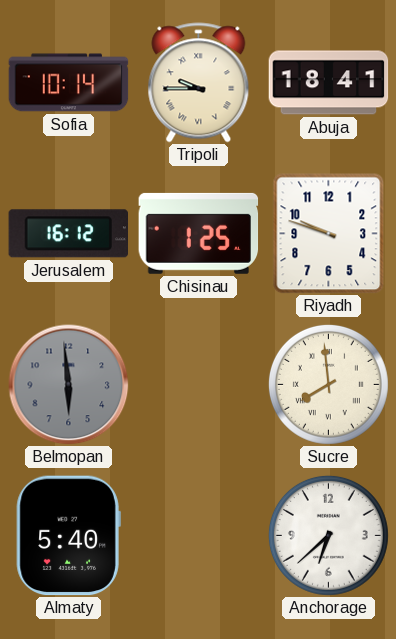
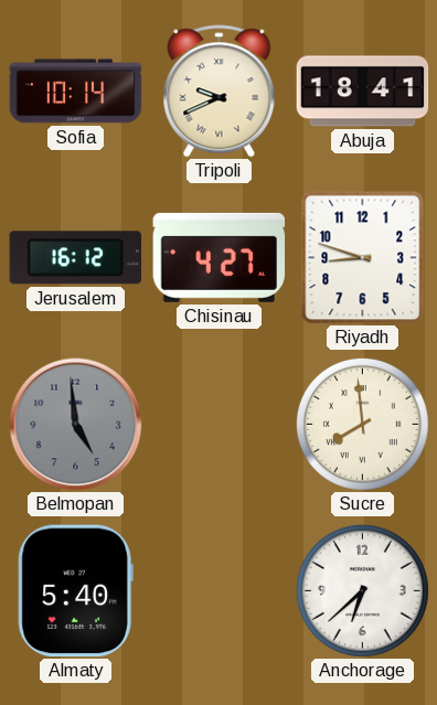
Tripoli: 9:45 -> 9:41 (220, 92)
Chisinau: 1:25 -> 4:27 (220, 257)
Riyadh: 9:48 -> 8:48 (363, 258)
Belmopan: 5:59 -> 4:59 (76, 425)
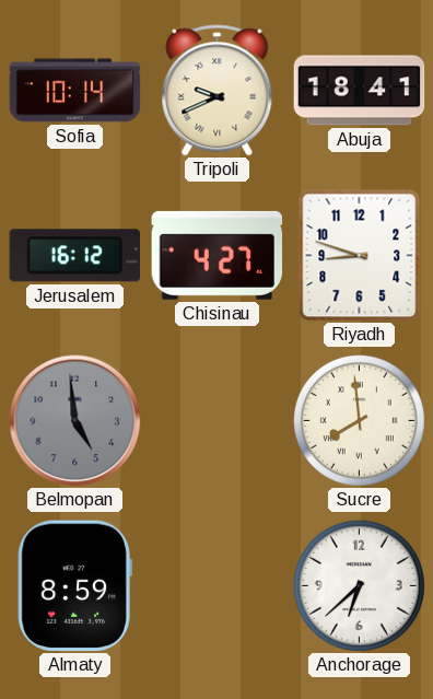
Almaty: 5:40 -> 8:59 (74, 586)
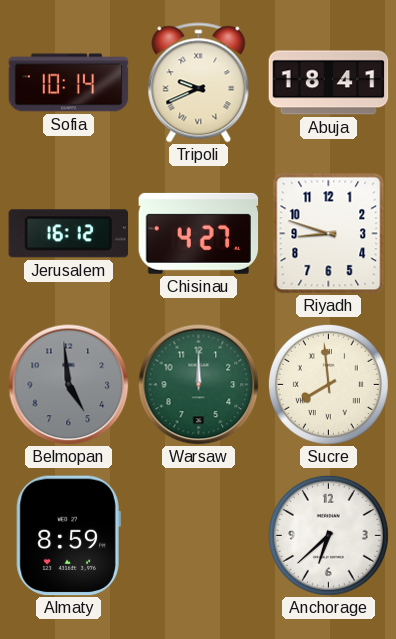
Warsaw: none -> 12:00 (199, 385)
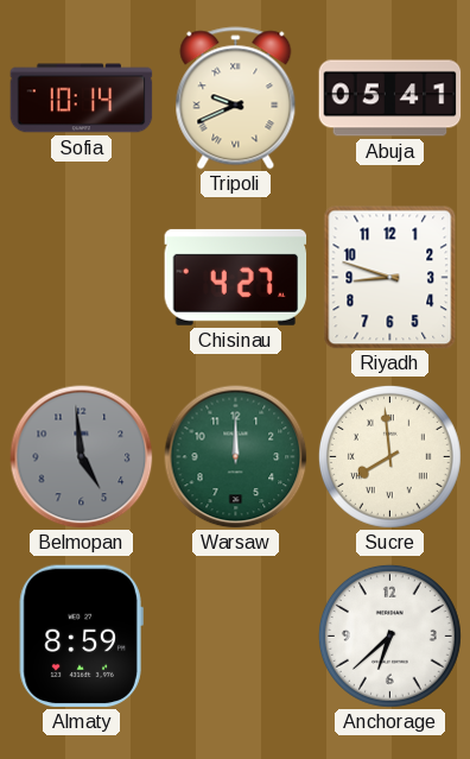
Abuja: 18:41 -> 05:41 (390, 99)
Jerusalem: 16:12 -> none (68, 234)
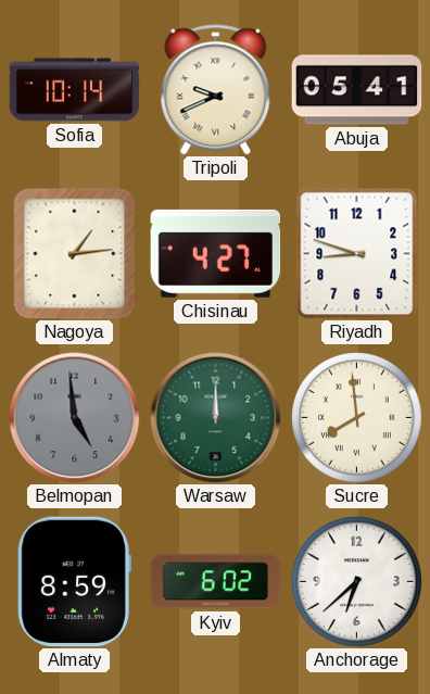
Nagoya: none -> 1:14 (75, 254)
Kyiv: none -> 6:02 (216, 582)
